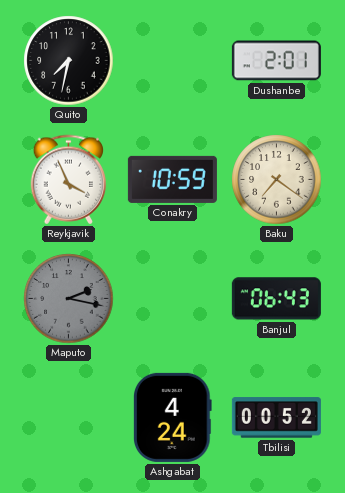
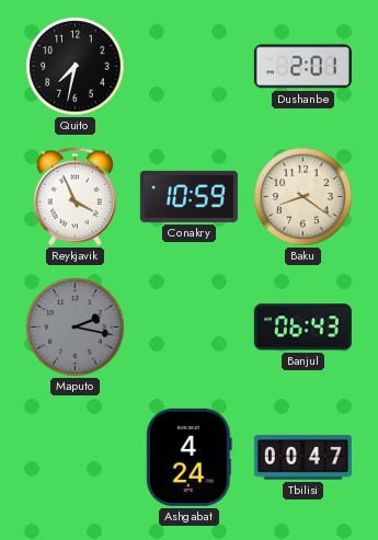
Baku: 7:21 -> 8:21 (303, 197)
Tbilisi: 00:52 -> 00:47 (302, 458)
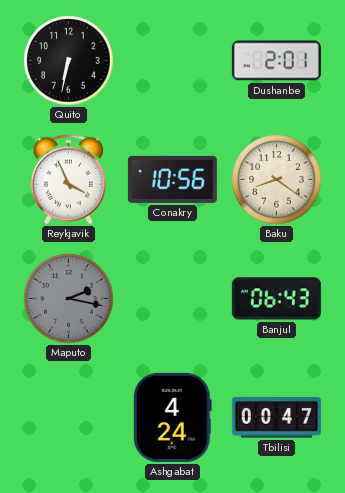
Quito: 7:32 -> 6:32 (69, 61)
Conakry: 10:59 -> 10:56 (172, 179)
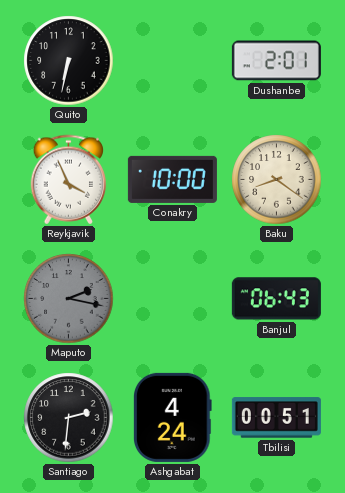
Conakry: 10:56 -> 10:00 (172, 179)
Santiago: none -> 2:31 (69, 418)
Tbilisi: 00:47 -> 00:51 (276, 418)
